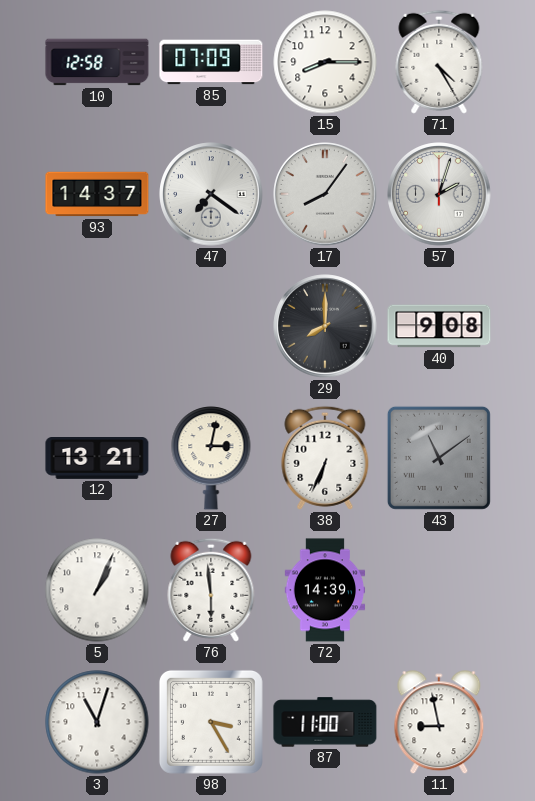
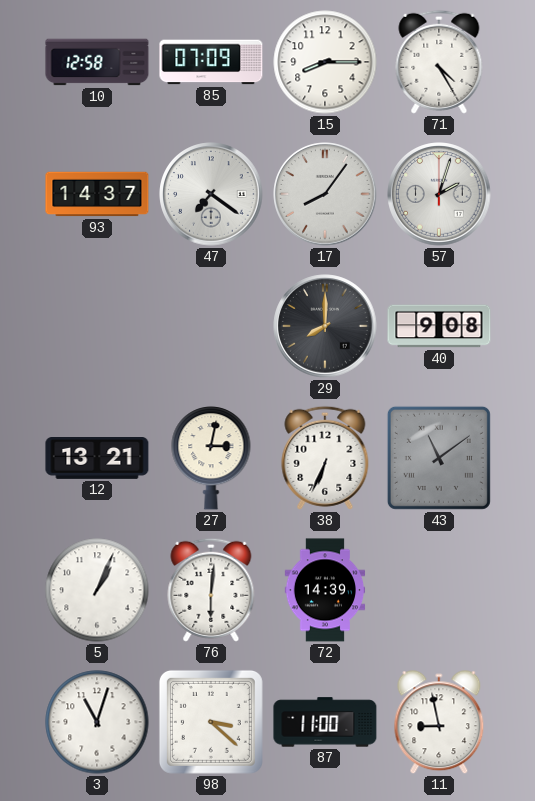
76: 5:59 -> 6:01 (211, 590)
98: 3:25 -> 3:22 (211, 722)
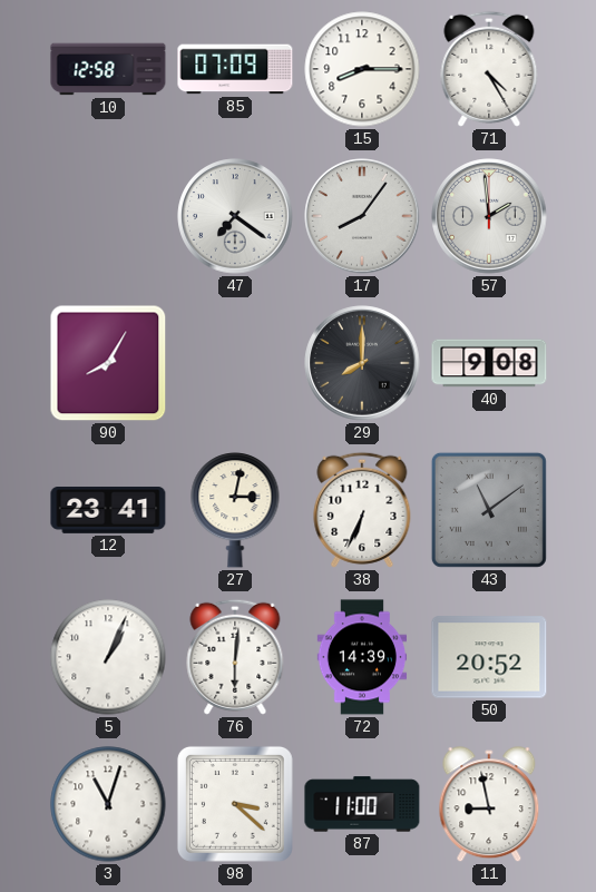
93: 14:37 -> none (97, 194)
57: 2:03 -> 1:59 (489, 216)
90: none -> 8:05 (108, 363)
12: 13:21 -> 23:41 (108, 511)
50: none -> 20:52 (489, 657)
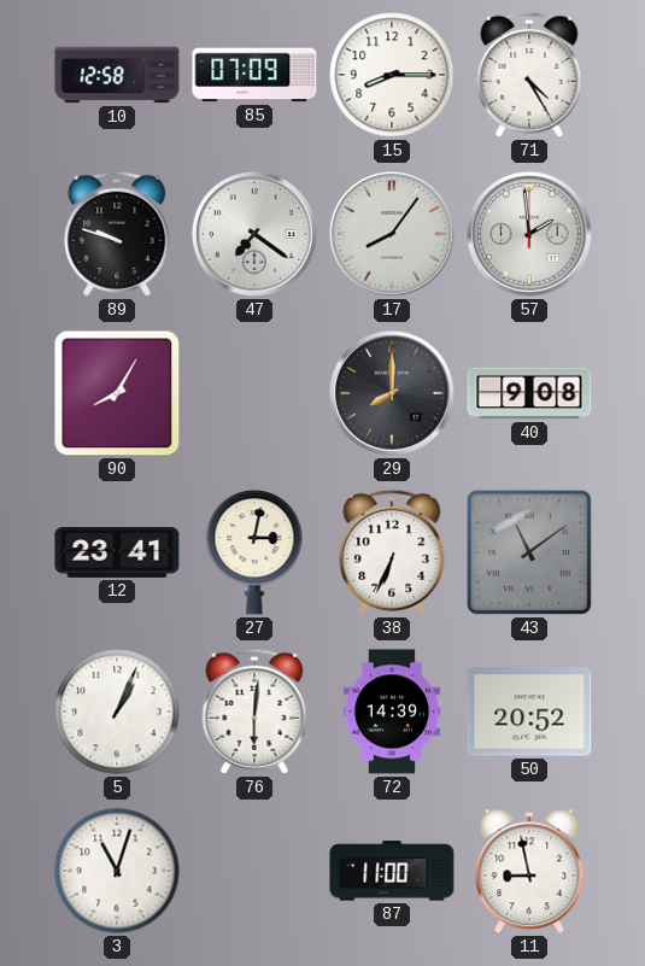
89: none -> 9:48 (117, 234)
98: 3:22 -> none (235, 804)
